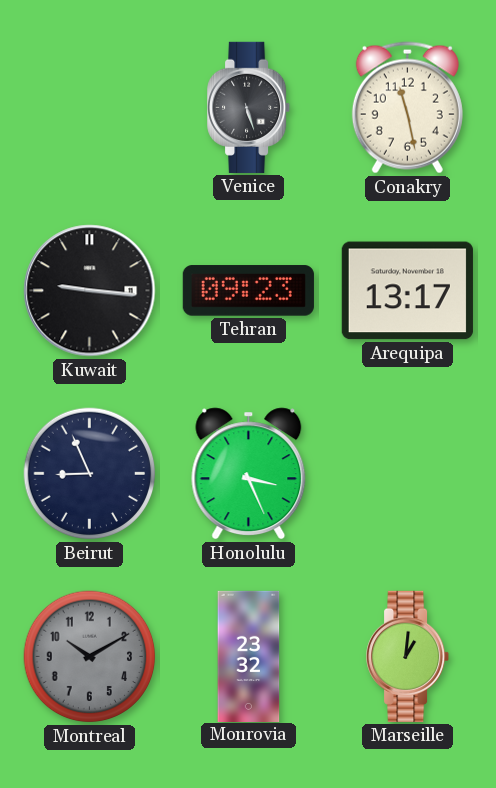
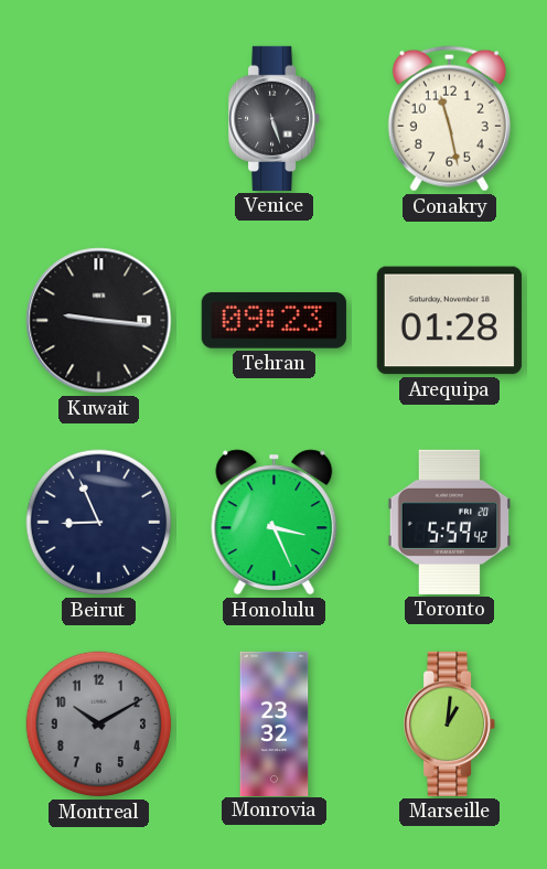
Arequipa: 13:17 -> 01:28 (449, 321)
Toronto: none -> 5:59 (450, 522)
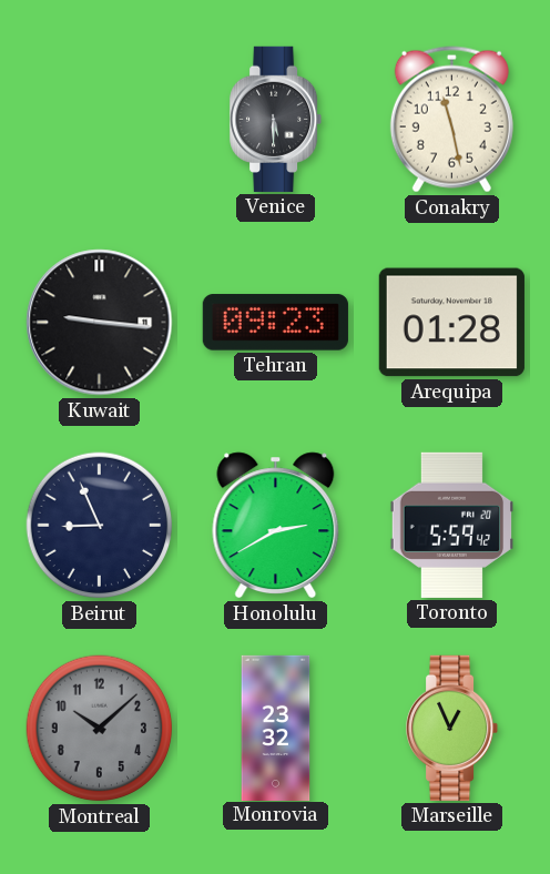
Venice: 5:27 -> 5:30 (276, 119)
Honolulu: 3:26 -> 2:40 (276, 526)
Montreal: 10:10 -> 10:08 (100, 729)
Marseille: 1:01 -> 12:56 (452, 728)
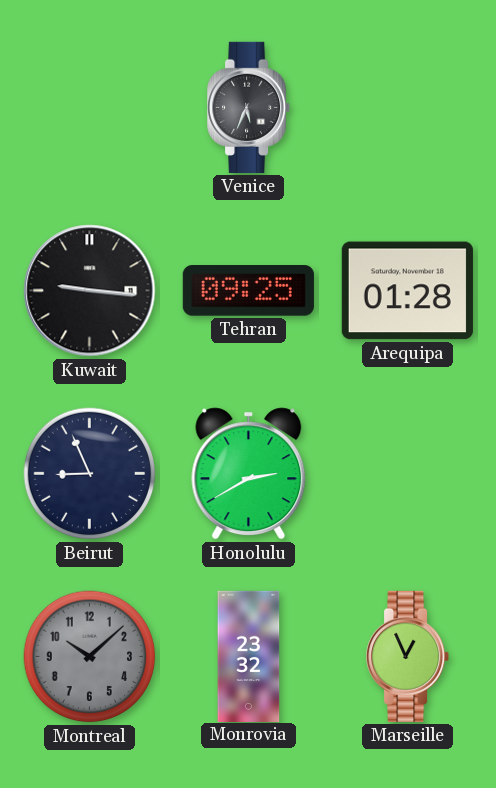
Venice: 5:30 -> 5:34 (249, 107)
Conakry: 11:28 -> none (451, 120)
Tehran: 09:23 -> 09:25 (248, 291)
Toronto: 5:59 -> none (452, 525)
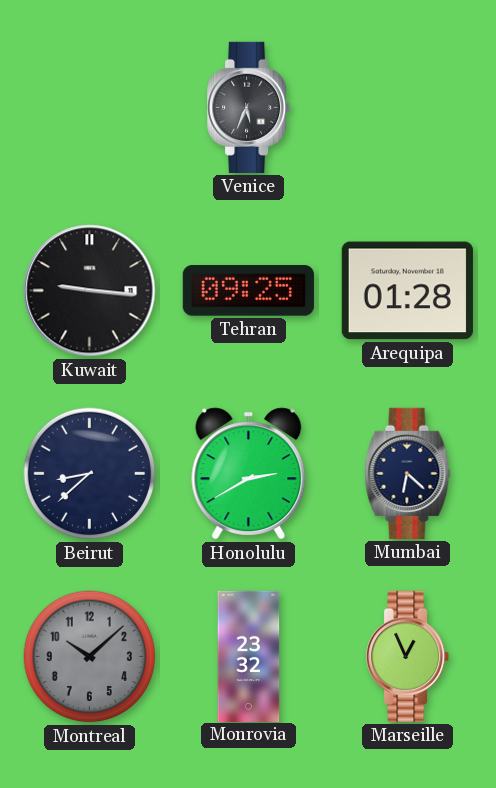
Beirut: 8:56 -> 8:38 (90, 474)
Mumbai: none -> 6:22 (408, 473)
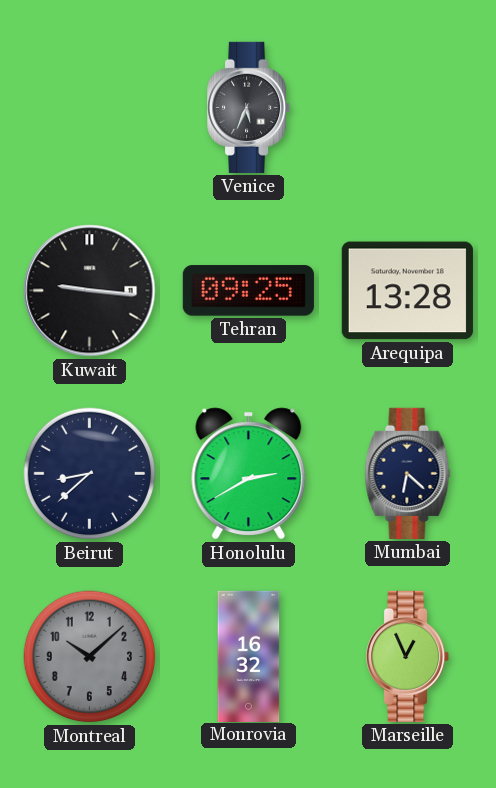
Arequipa: 01:28 -> 13:28 (407, 291)
Monrovia: 23:32 -> 16:32 (249, 656)
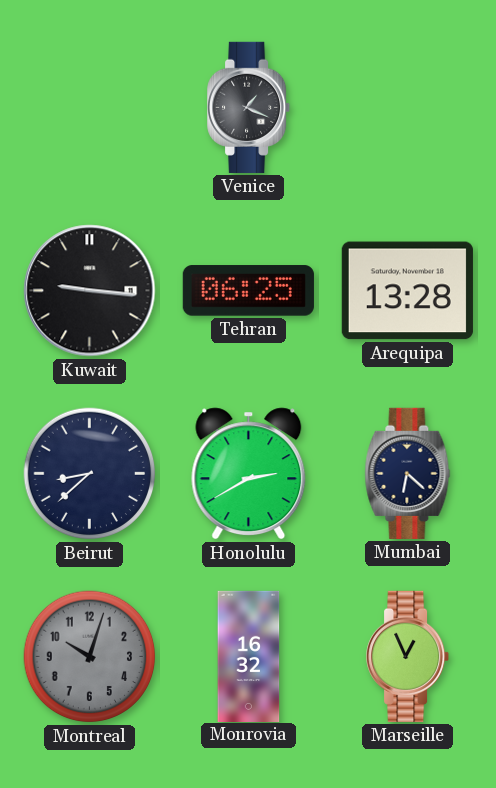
Venice: 5:34 -> 1:19 (249, 107)
Tehran: 09:25 -> 06:25 (248, 291)
Montreal: 10:08 -> 10:03 (90, 657)
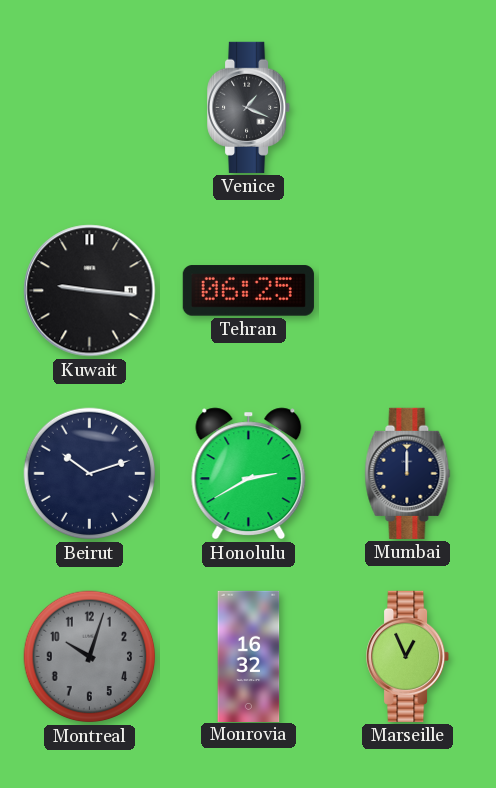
Arequipa: 13:28 -> none (407, 291)
Beirut: 8:38 -> 10:12 (90, 474)
Mumbai: 6:22 -> 12:00 (408, 473)
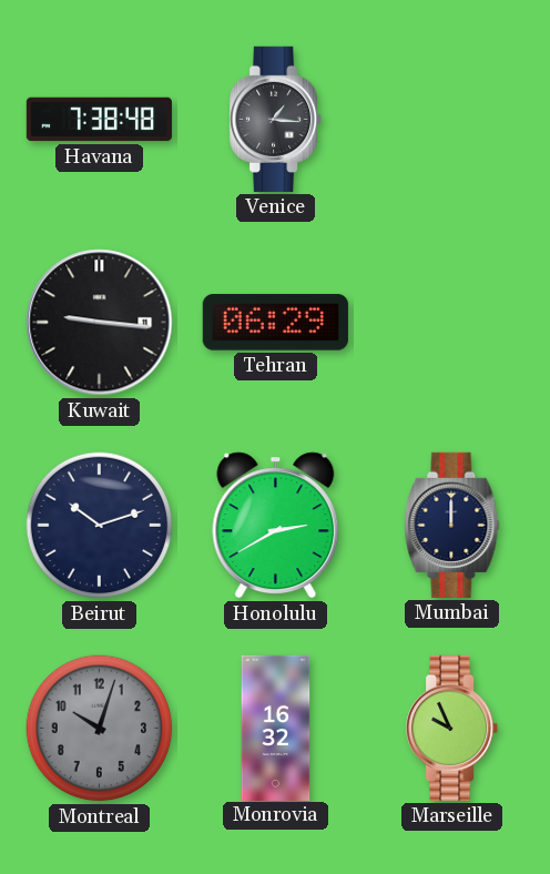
Havana: none -> 7:38 (99, 120)
Venice: 1:19 -> 1:16 (276, 119)
Tehran: 06:25 -> 06:29 (275, 323)
Marseille: 12:56 -> 9:56 (452, 728)
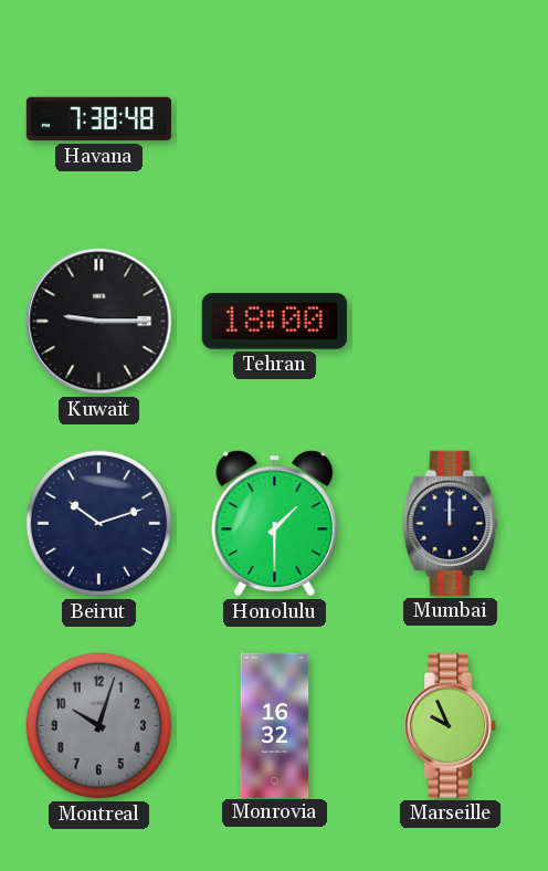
Venice: 1:16 -> none (276, 119)
Kuwait: 9:16 -> 9:15 (99, 322)
Tehran: 06:29 -> 18:00 (274, 322)
Honolulu: 2:40 -> 1:30 (275, 524)
